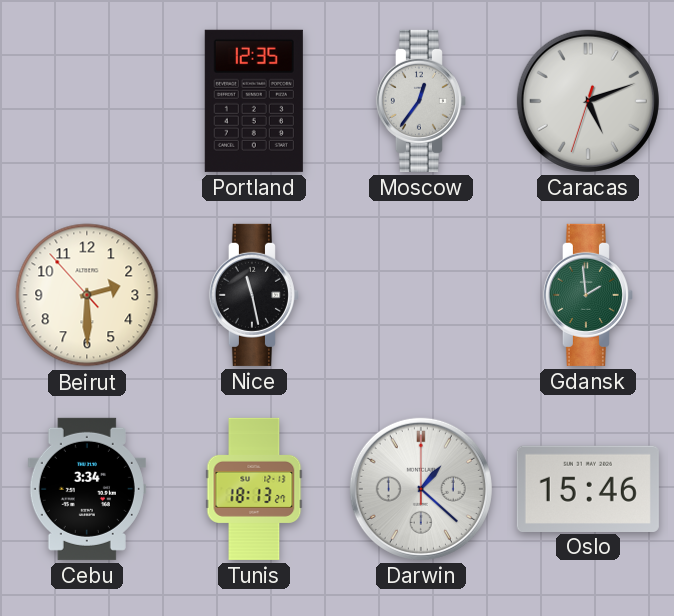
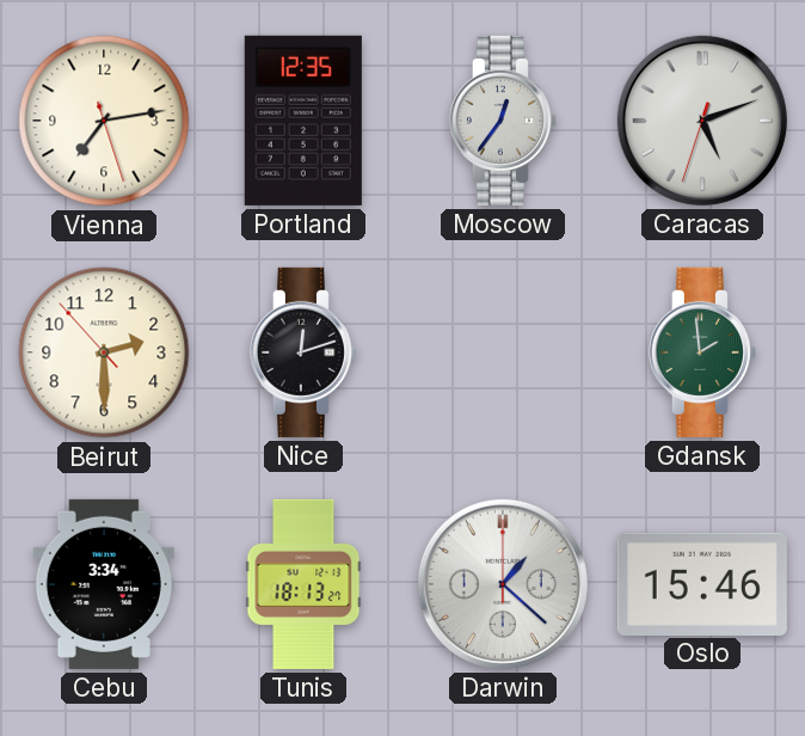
Vienna: none -> 7:13 (104, 121)
Nice: 11:28 -> 12:12 (303, 352)
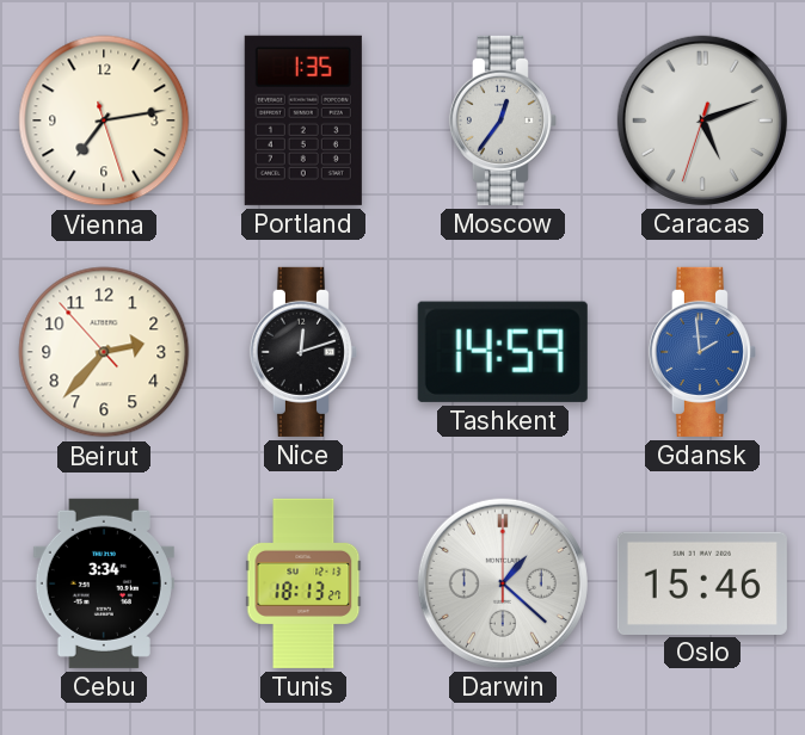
Portland: 12:35 -> 1:35 (303, 121)
Beirut: 2:29 -> 2:36 (104, 352)
Tashkent: none -> 14:59 (503, 352)
Gdansk dial: green -> blue (702, 352)
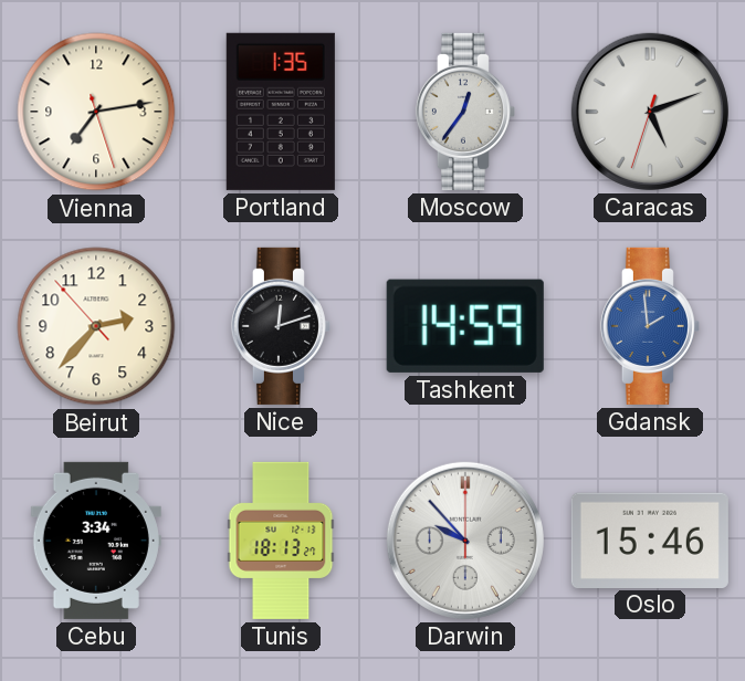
Darwin: 1:22 -> 9:53 (465, 541)
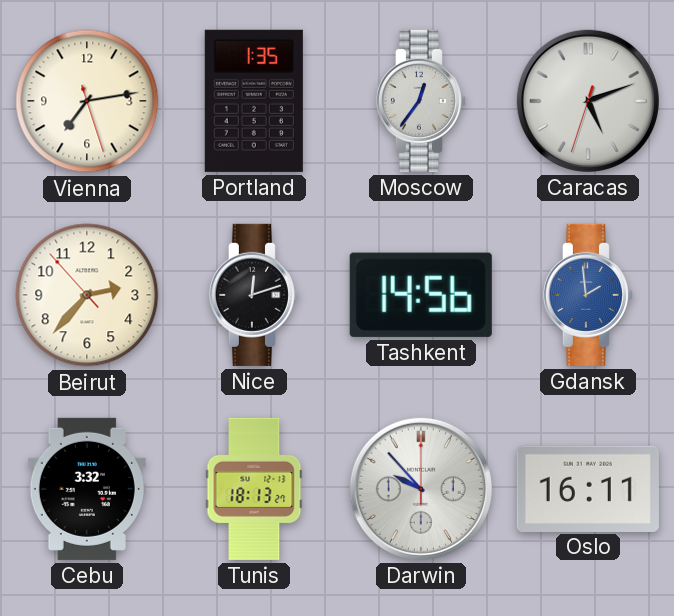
Tashkent: 14:59 -> 14:56 (421, 295)
Cebu: 3:34 -> 3:32 (87, 489)
Oslo: 15:46 -> 16:11 (588, 488)
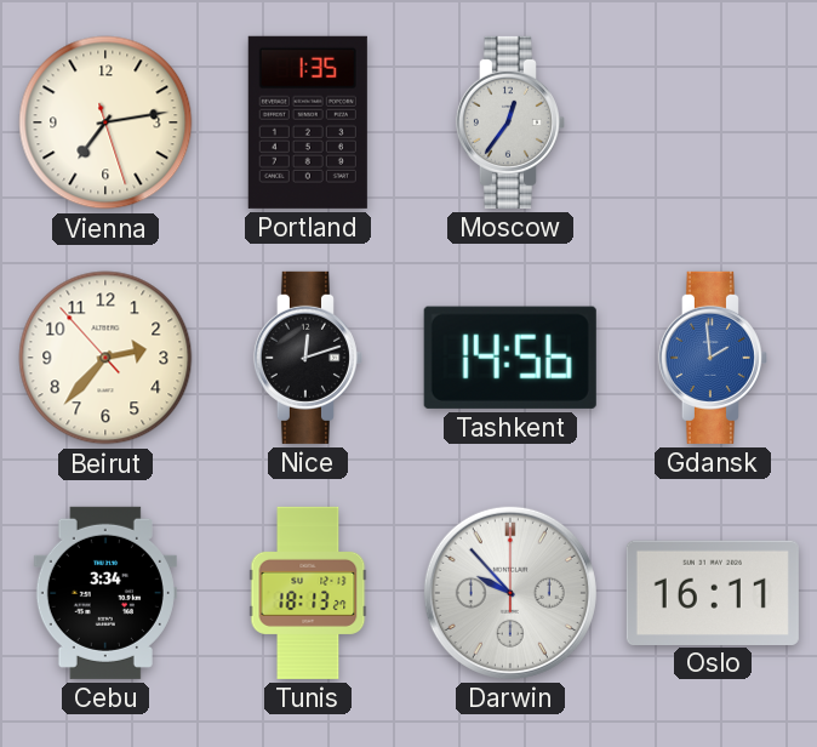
Caracas: 5:11 -> none (588, 101)
Cebu: 3:32 -> 3:34 (105, 593)
